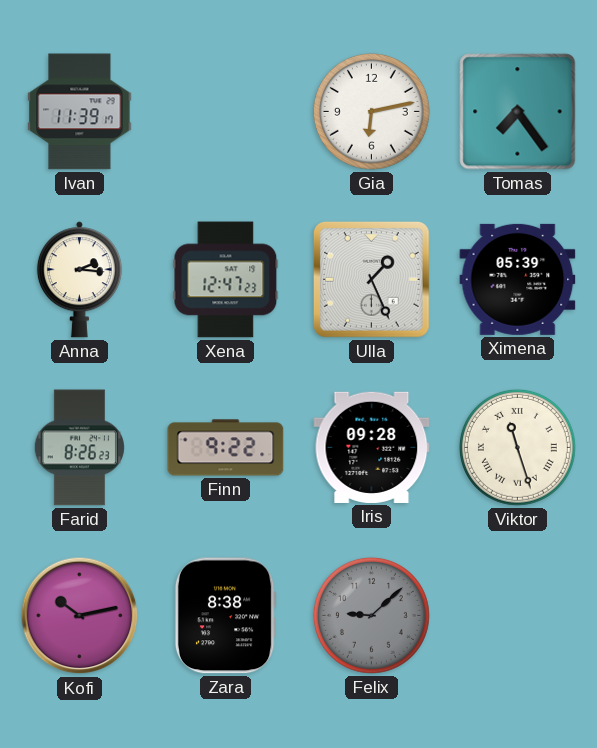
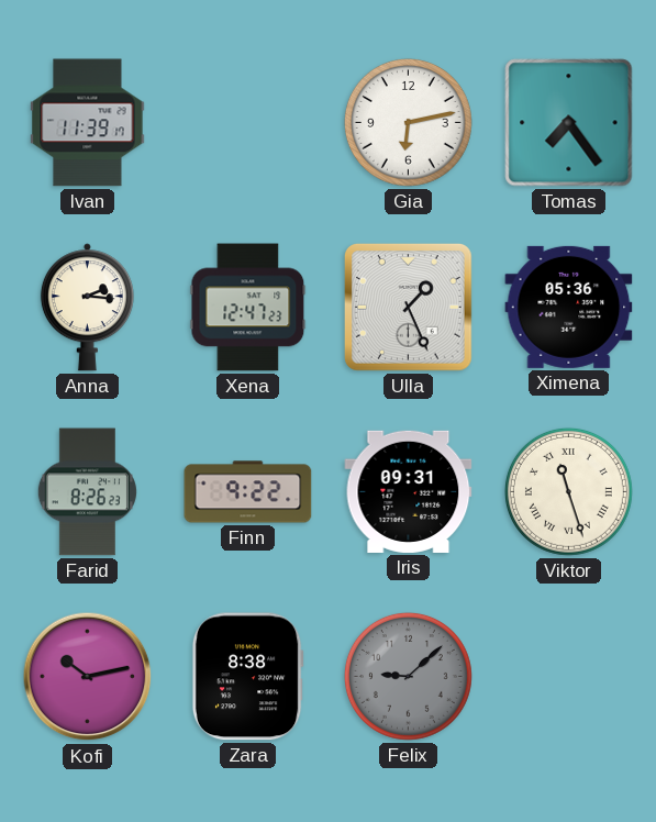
Ximena: 05:39 -> 05:36 (569, 307)
Iris: 09:28 -> 09:31 (409, 491)
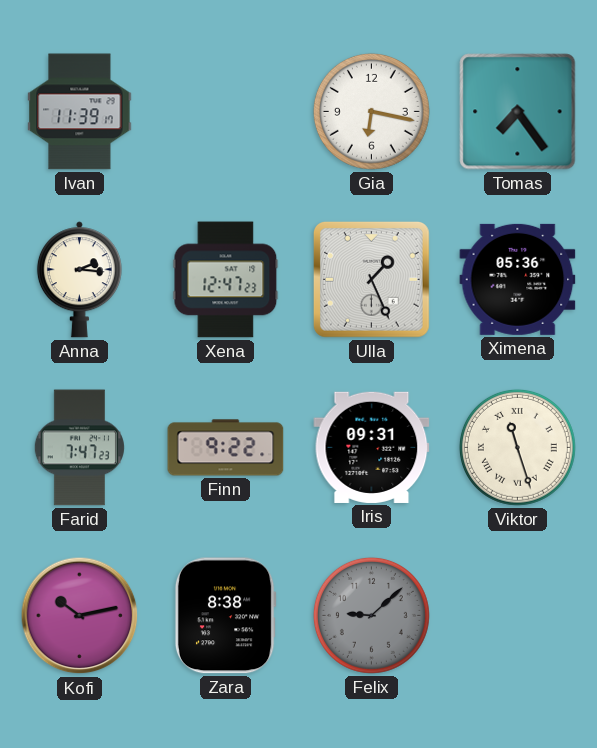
Gia: 6:13 -> 6:17 (371, 111)
Farid: 8:26 -> 7:47 (79, 448)
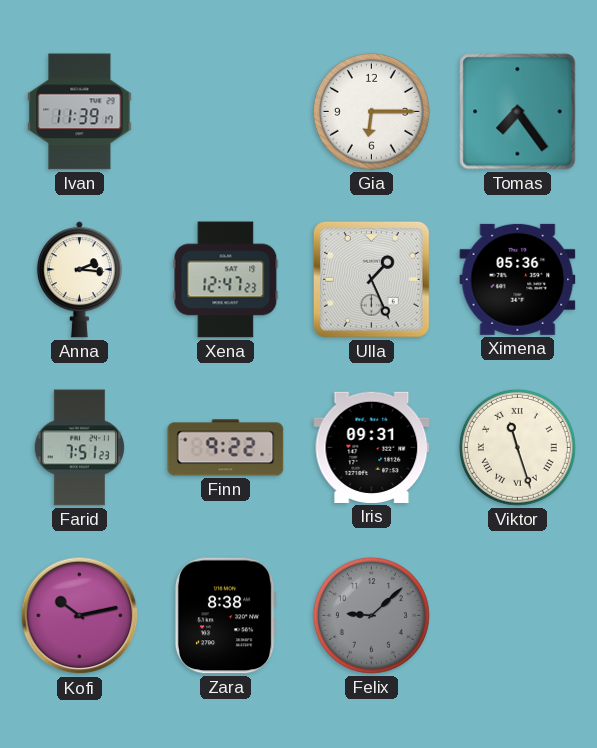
Gia: 6:17 -> 6:15 (371, 111)
Farid: 7:47 -> 7:51 (79, 448)
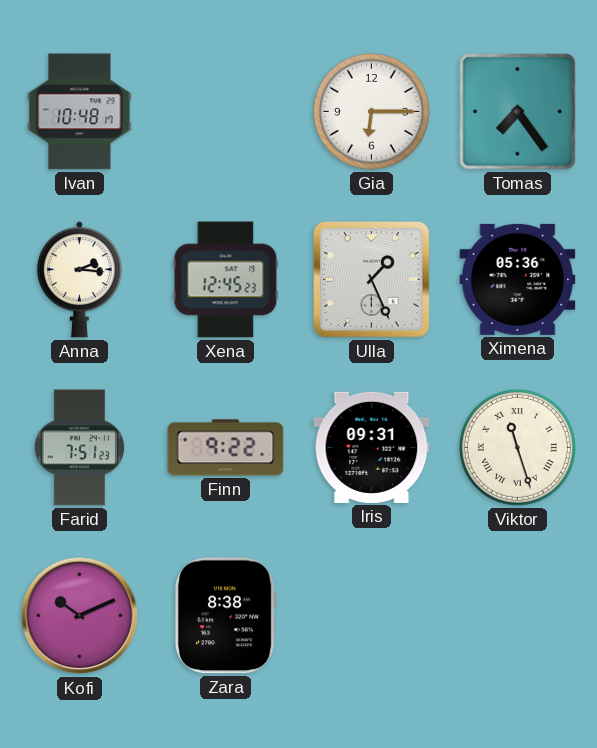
Ivan: 11:39 -> 10:48 (80, 112)
Xena: 12:47 -> 12:45 (226, 280)
Kofi: 10:13 -> 10:11 (80, 616)
Felix: 9:08 -> none (371, 615)
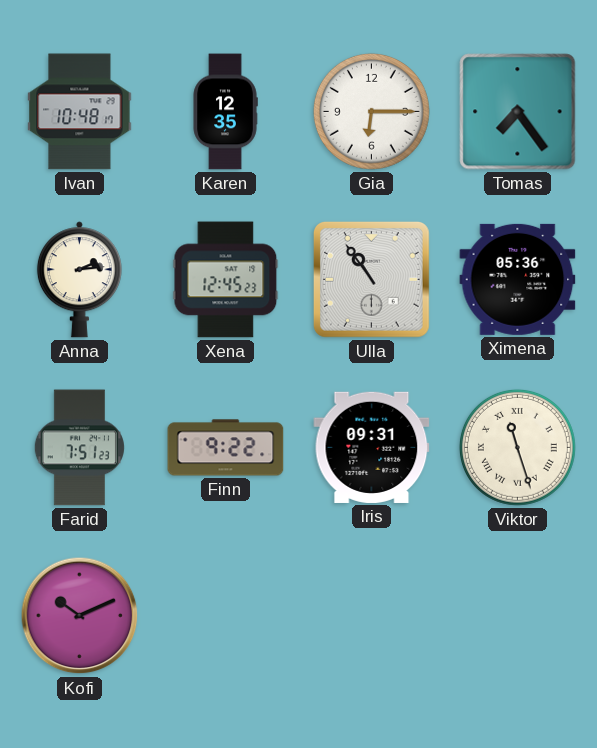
Karen: none -> 12:35 (225, 112)
Anna: 2:16 -> 2:14 (79, 280)
Ulla: 1:26 -> 10:54 (371, 279)
Zara: 8:38 -> none (225, 616)
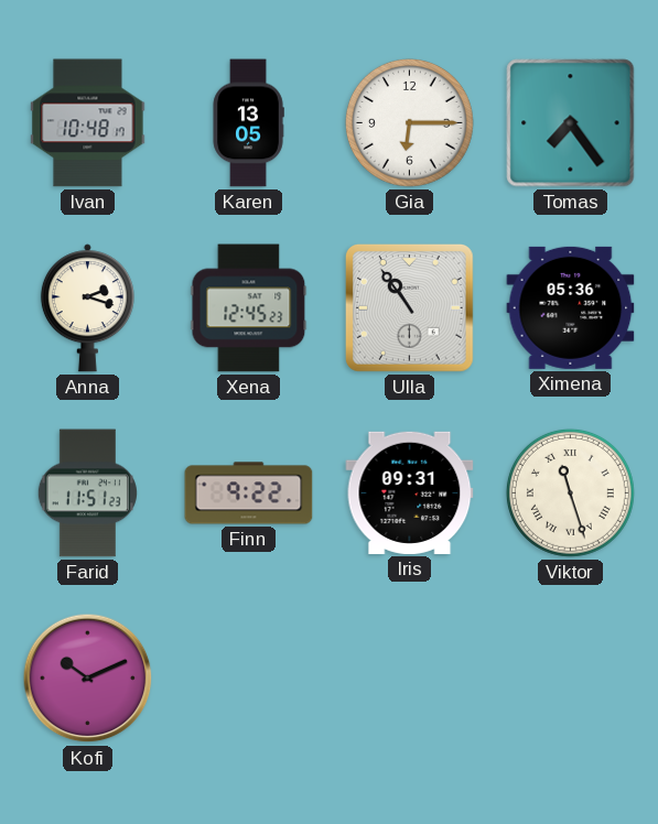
Karen: 12:35 -> 13:05 (248, 123)
Anna: 2:14 -> 2:18 (87, 308)
Farid: 7:51 -> 11:51 (87, 494)
